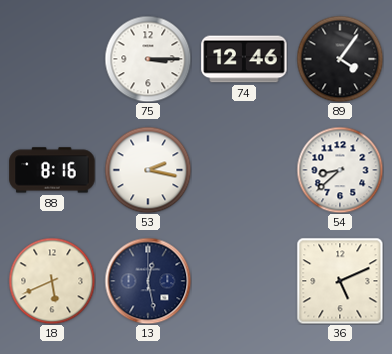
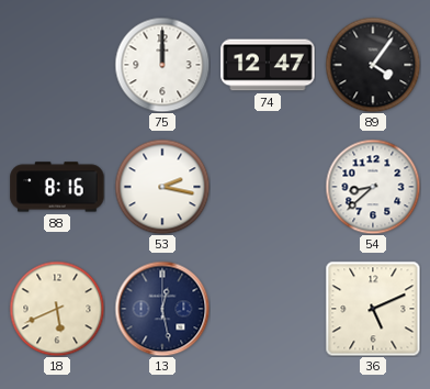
75: 3:15 -> 12:00 (162, 65)
74: 12:46 -> 12:47 (268, 65)
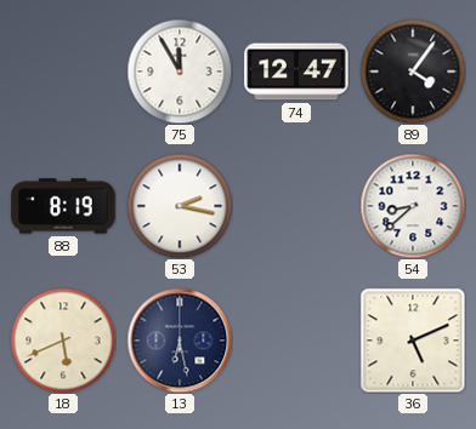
75: 12:00 -> 11:55 (180, 71)
88: 8:16 -> 8:19 (63, 206)
13: 12:28 -> 6:28 (180, 341)
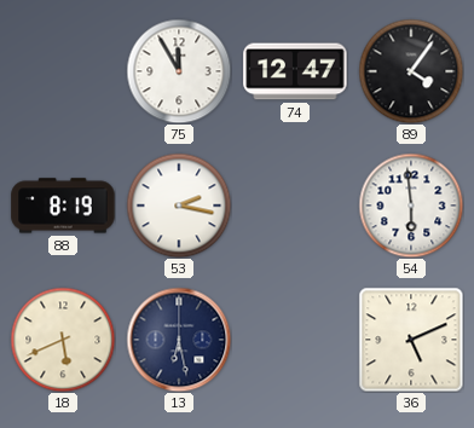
54: 8:38 -> 5:59 (411, 206)
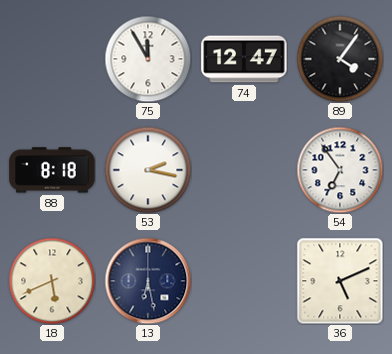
88: 8:19 -> 8:18 (52, 170)
54: 5:59 -> 6:54 (340, 170)
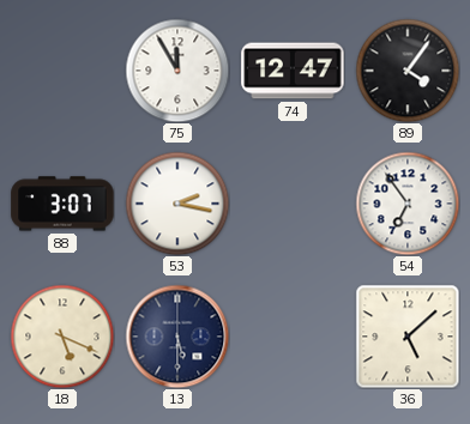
88: 8:18 -> 3:07 (62, 204)
18: 5:41 -> 5:19 (62, 337)
13: 6:28 -> 5:30 (177, 337)
36: 5:11 -> 5:08 (408, 337)
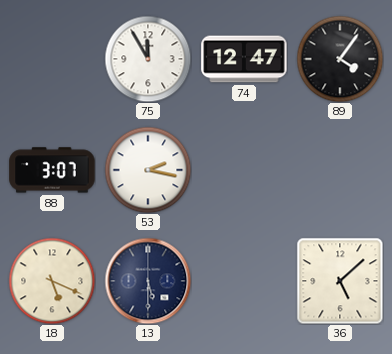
54: 6:54 -> none (408, 204)
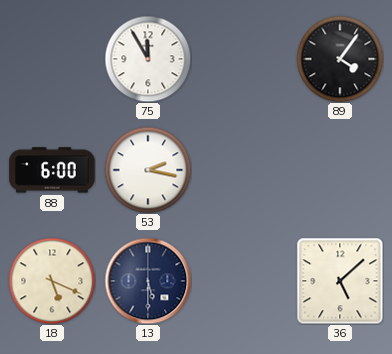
74: 12:47 -> none (244, 59)
88: 3:07 -> 6:00 (52, 170)
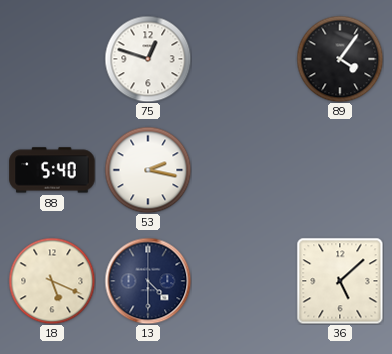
75: 11:55 -> 12:48 (148, 59)
88: 6:00 -> 5:40 (52, 170)
13: 5:30 -> 4:30 (148, 281)
